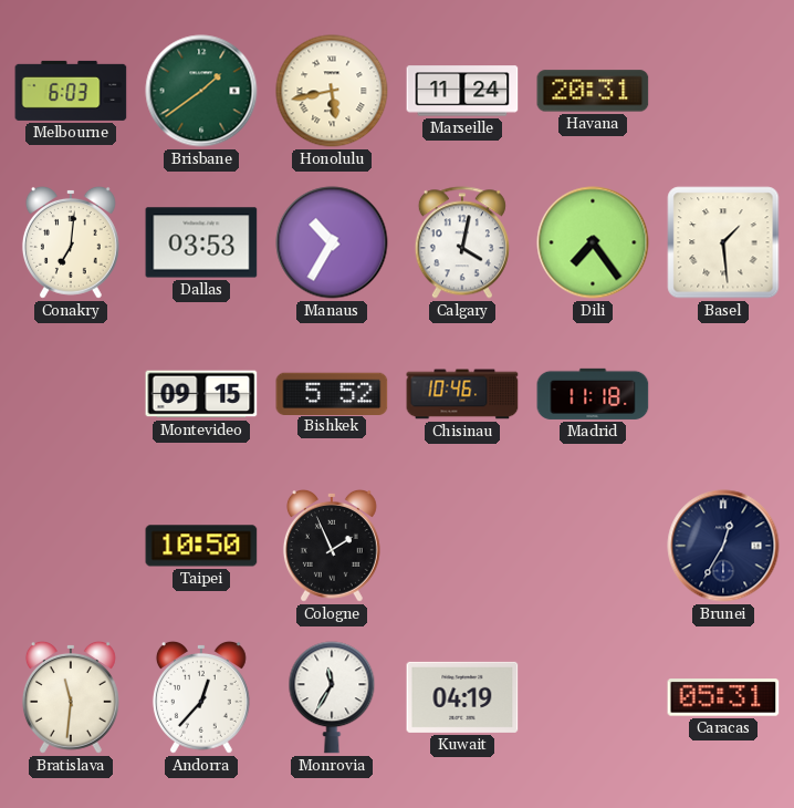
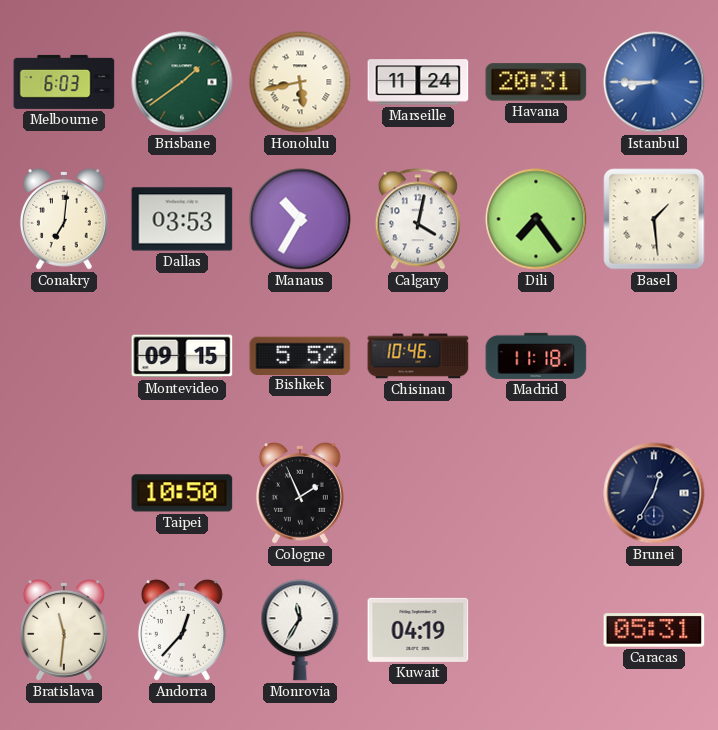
Istanbul: none -> 8:45 (654, 82)
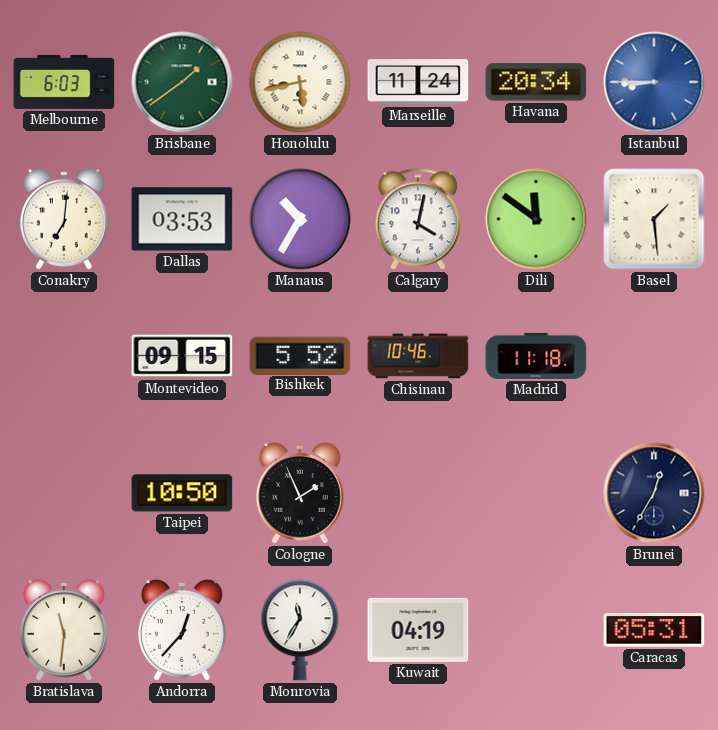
Havana: 20:31 -> 20:34 (536, 82)
Dili: 7:24 -> 11:51 (536, 219)
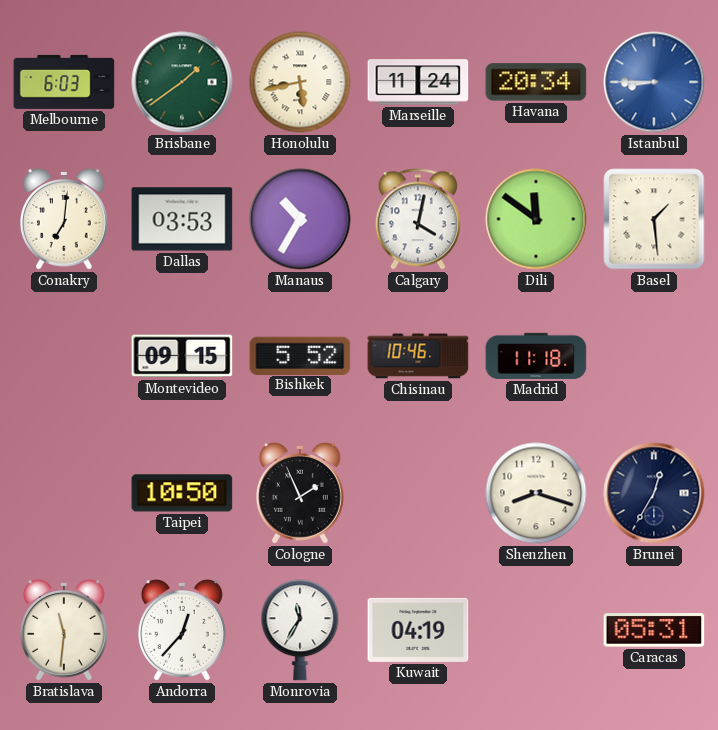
Shenzhen: none -> 8:18 (536, 493)
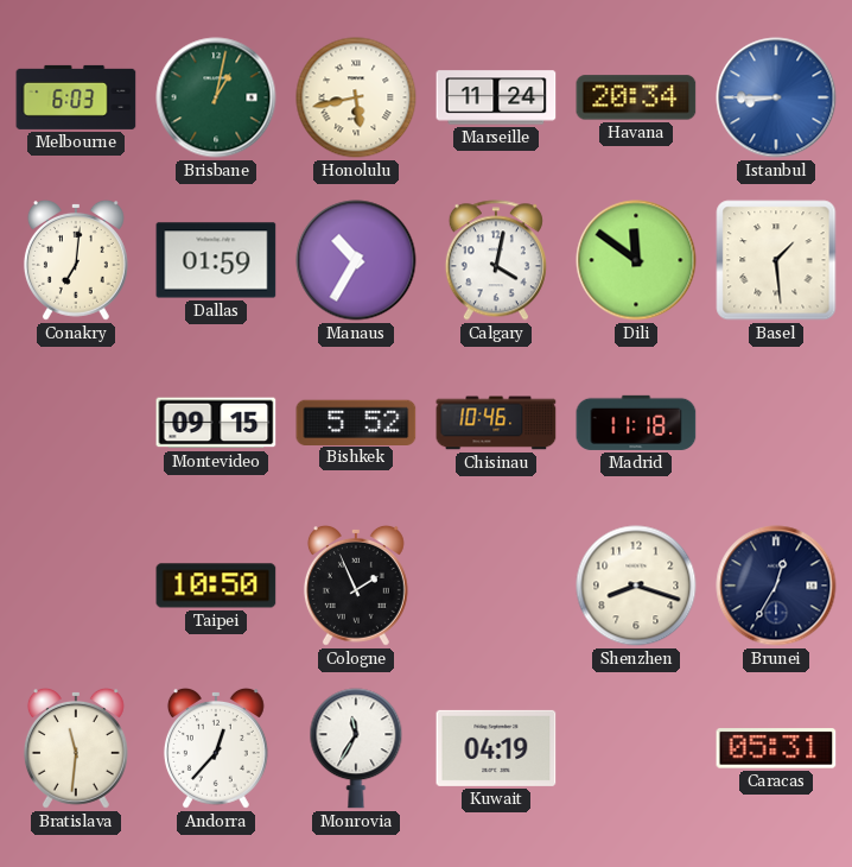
Brisbane: 1:39 -> 1:02 (216, 97)
Dallas: 03:53 -> 01:59 (216, 260)
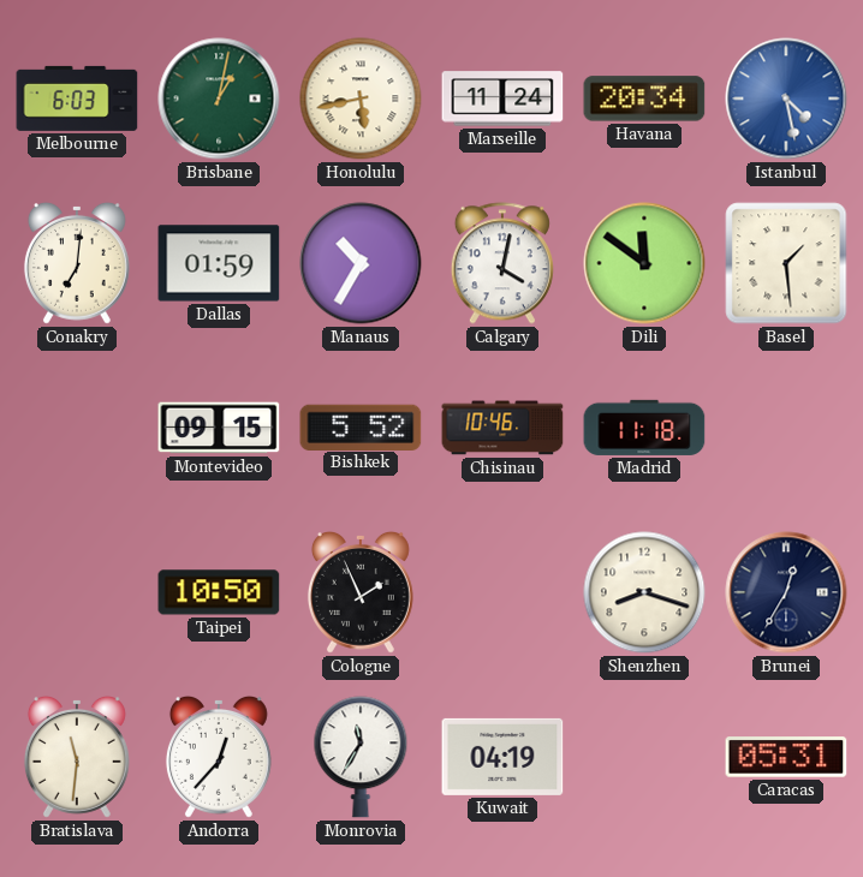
Istanbul: 8:45 -> 4:28 (786, 99)
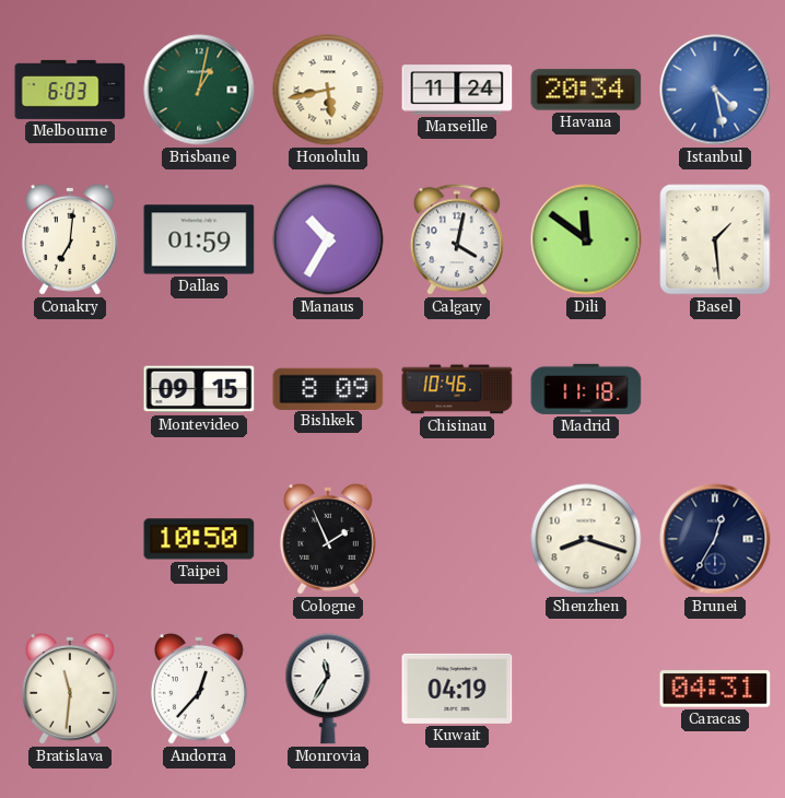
Bishkek: 5:52 -> 8:09 (328, 388)
Caracas: 05:31 -> 04:31 (715, 689)
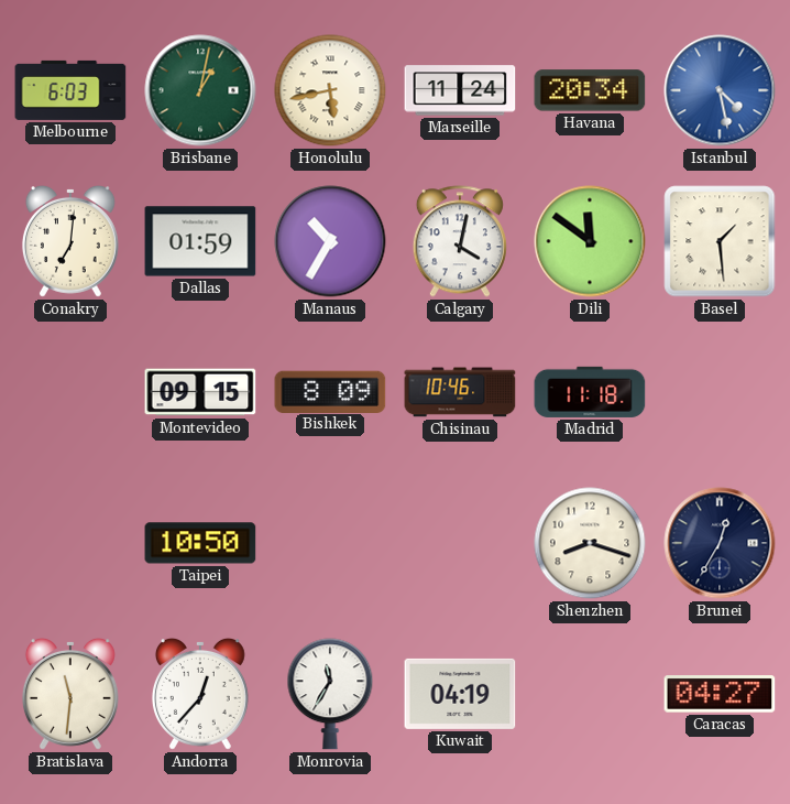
Cologne: 1:56 -> none (328, 539)
Caracas: 04:31 -> 04:27 (720, 694)
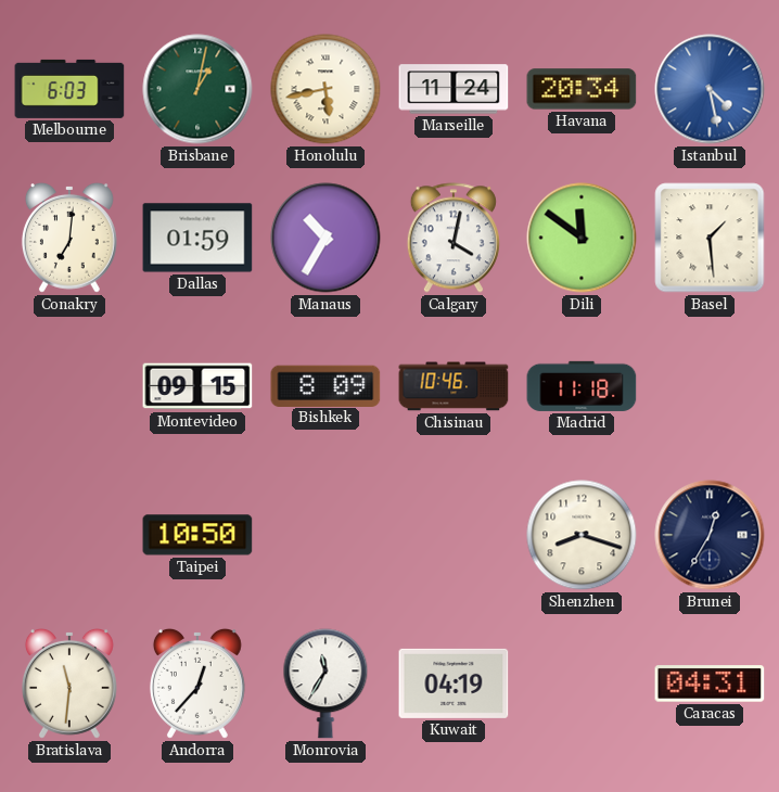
Caracas: 04:27 -> 04:31 (710, 684)
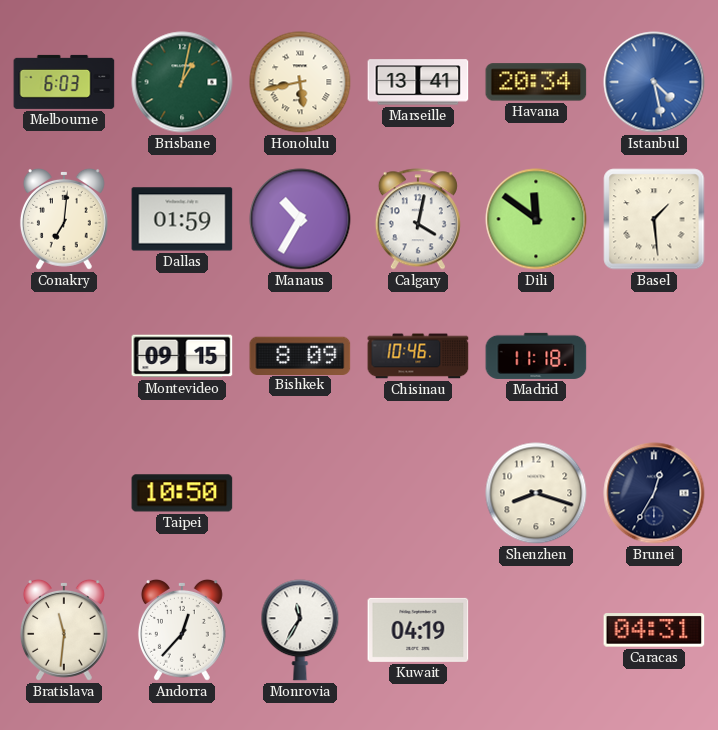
Marseille: 11:24 -> 13:41 (418, 82)
